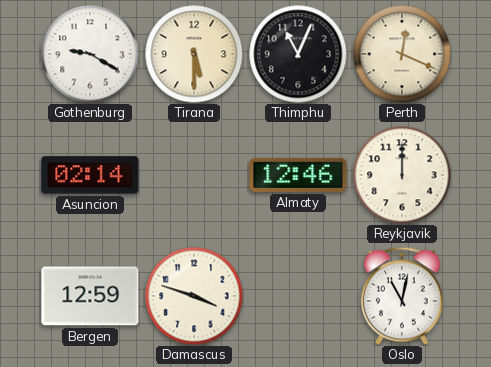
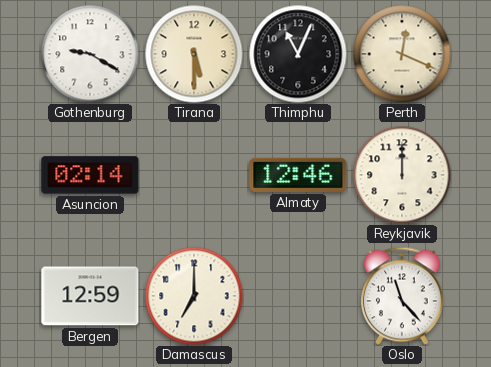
Damascus: 3:48 -> 7:00 (194, 296)
Oslo: 11:02 -> 11:23 (402, 296)
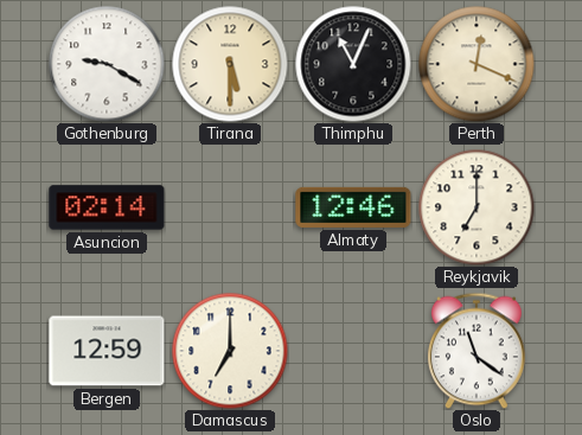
Reykjavik: 12:00 -> 7:00 (477, 207)
Oslo: 11:23 -> 11:21 (477, 351)
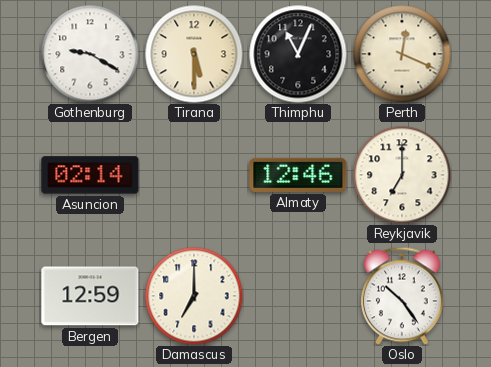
Oslo: 11:21 -> 10:24 (402, 296)
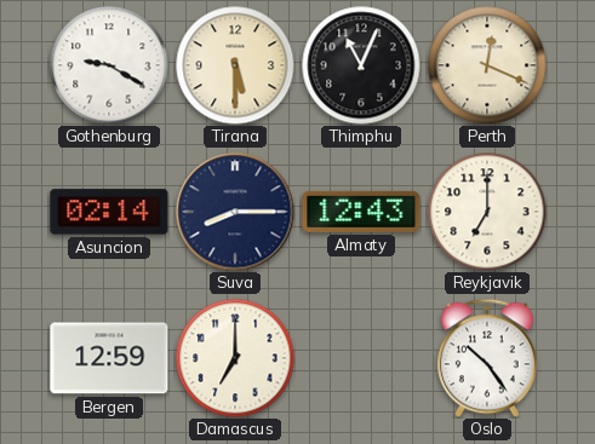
Suva: none -> 8:15 (235, 212)
Almaty: 12:46 -> 12:43 (361, 212)
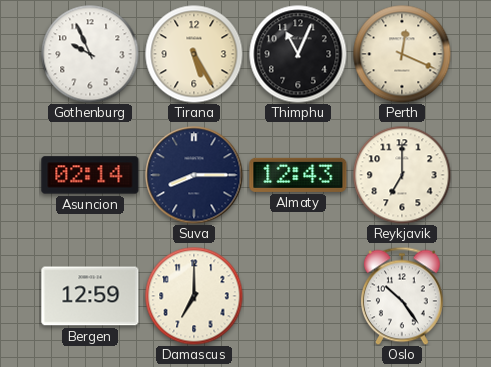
Gothenburg: 9:20 -> 9:56 (90, 54)
Tirana: 5:30 -> 5:25 (194, 54)
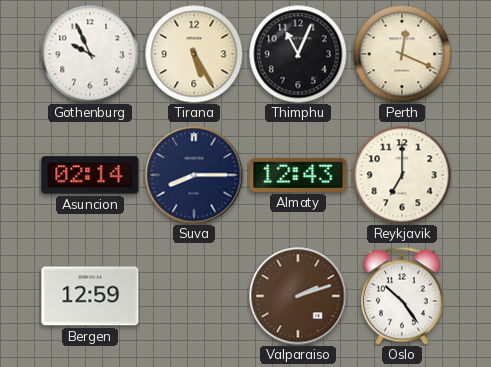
Damascus: 7:00 -> none (194, 296)
Valparaiso: none -> 2:12 (298, 296)
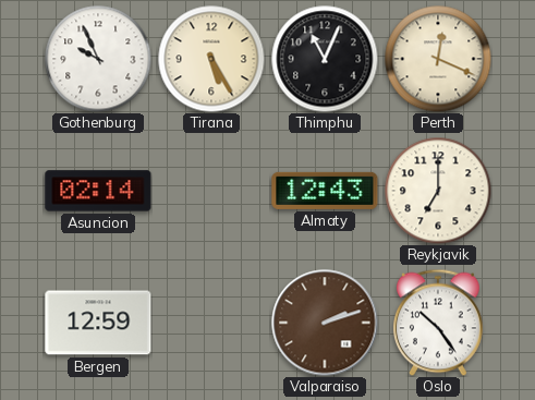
Suva: 8:15 -> none (194, 175)
